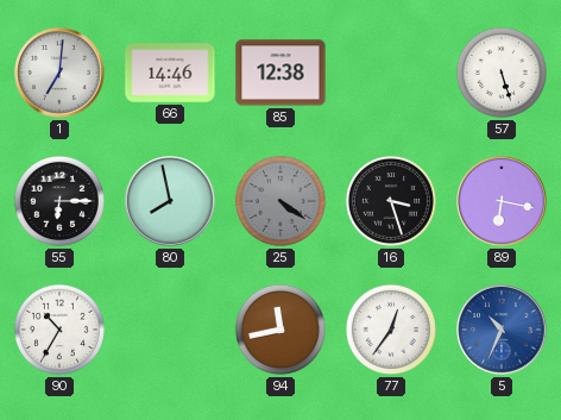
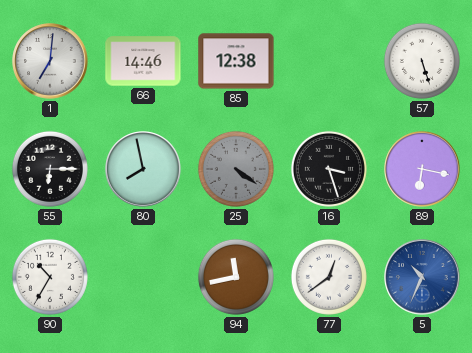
77: 12:36 -> 12:39 (329, 277)
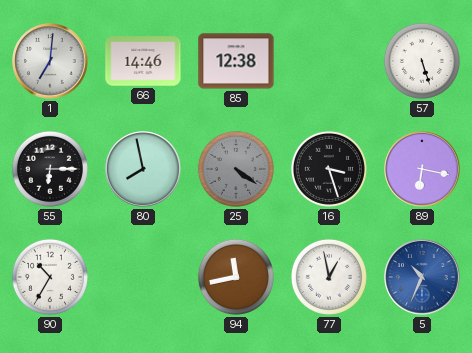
77: 12:39 -> 12:58 (329, 277)
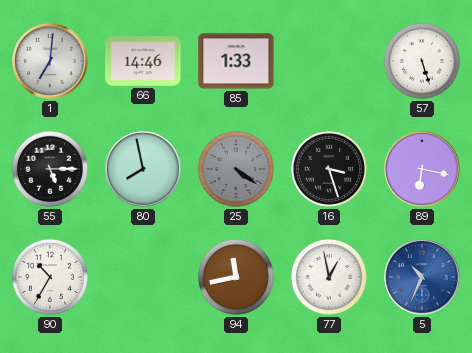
85: 12:38 -> 1:33 (236, 61)
55: 6:15 -> 5:15 (50, 169)
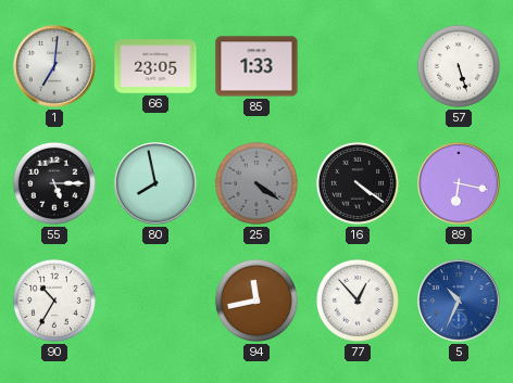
66: 14:46 -> 23:05 (155, 66)
16: 3:27 -> 4:21 (358, 183)
77: 12:58 -> 12:53 (358, 301)
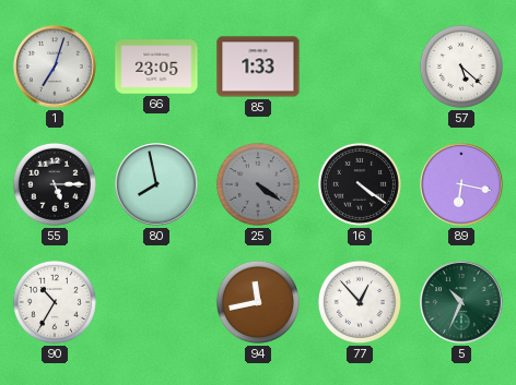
1: 7:01 -> 7:03 (55, 67)
57: 5:27 -> 5:22 (461, 67)
5 dial: blue -> green (461, 302)
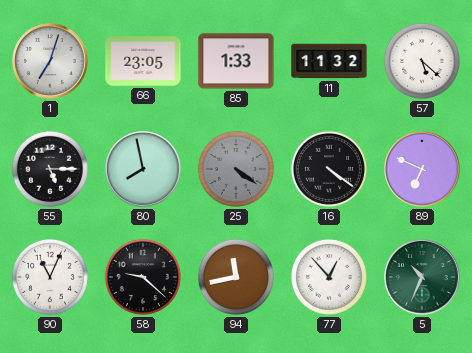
11: none -> 11:32 (329, 61)
89: 6:17 -> 6:49 (422, 169)
90: 10:35 -> 11:04 (50, 277)
58: none -> 9:22 (143, 277)
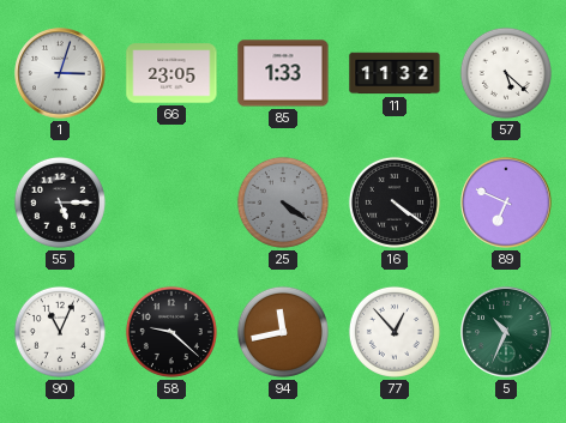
1: 7:03 -> 3:03 (60, 73)
80: 7:58 -> none (143, 169)
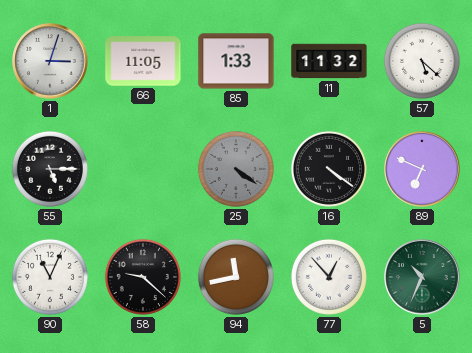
66: 23:05 -> 11:05 (143, 61)
